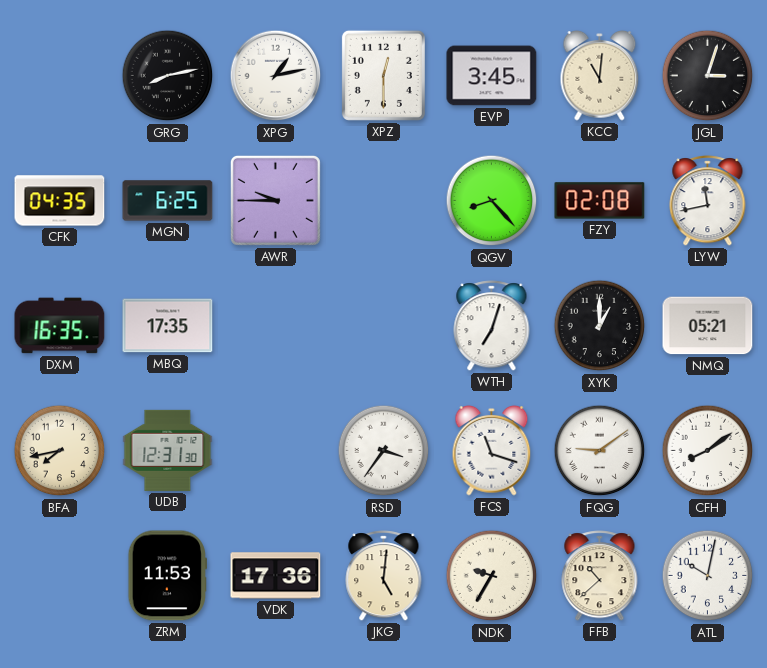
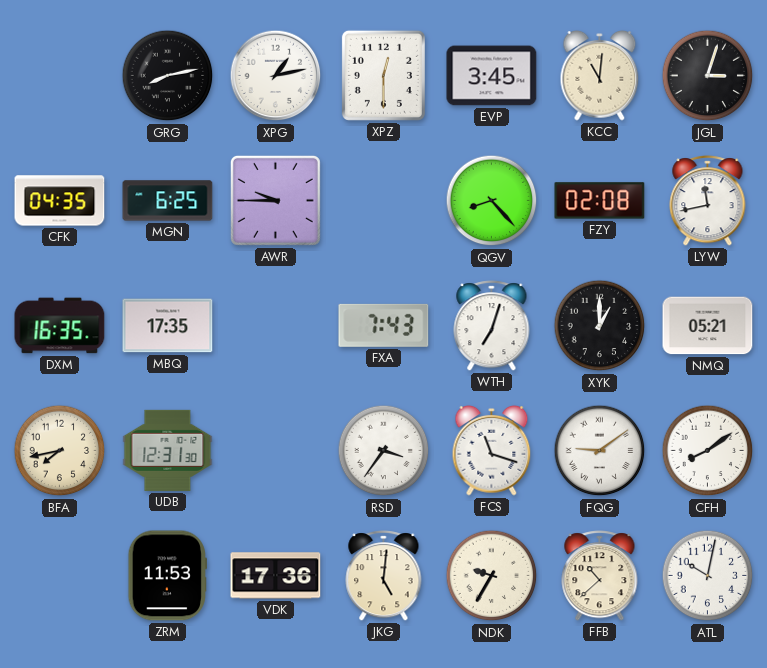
FXA: none -> 7:43 (384, 325)
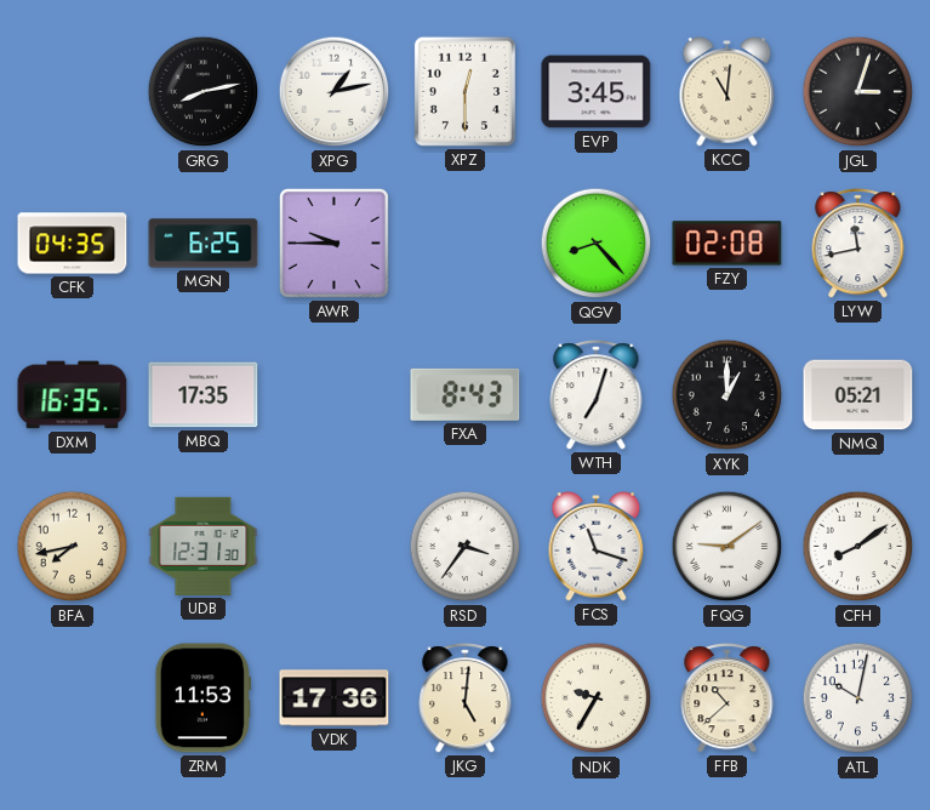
FXA: 7:43 -> 8:43 (466, 394)
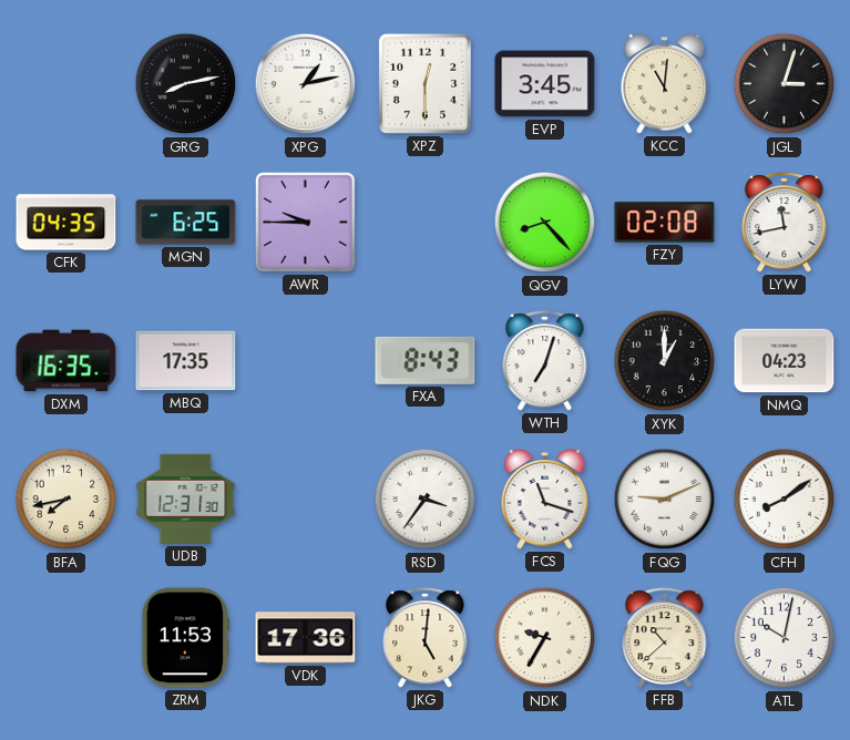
NMQ: 05:21 -> 04:23 (785, 361)
FQG: 9:09 -> 9:11 (665, 500)
